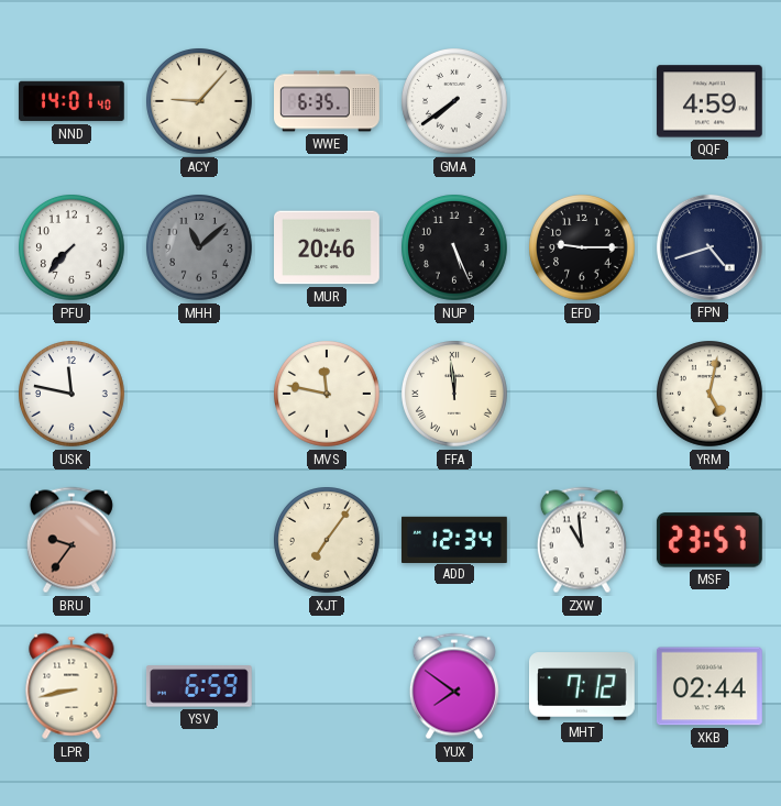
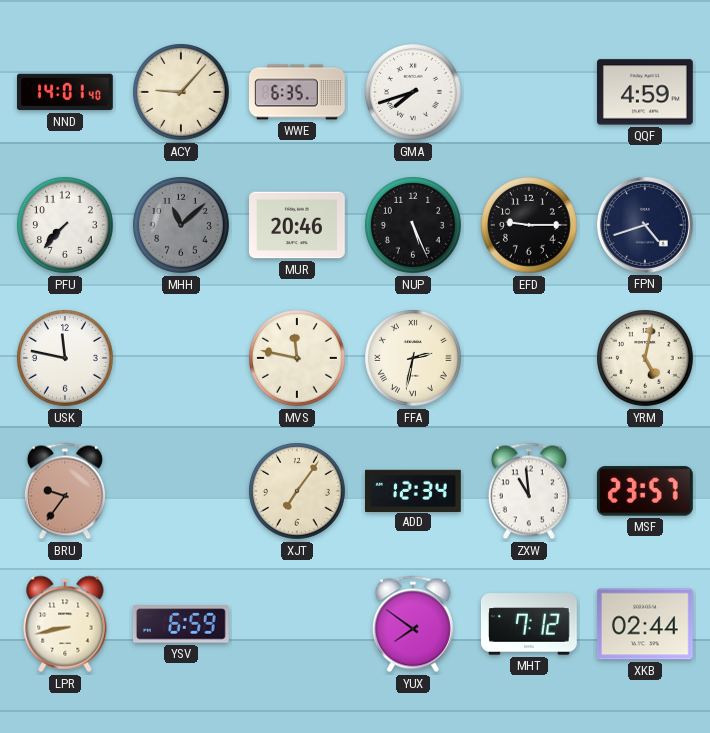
GMA: 7:39 -> 7:42 (414, 93)
FFA: 11:59 -> 2:32 (414, 359)
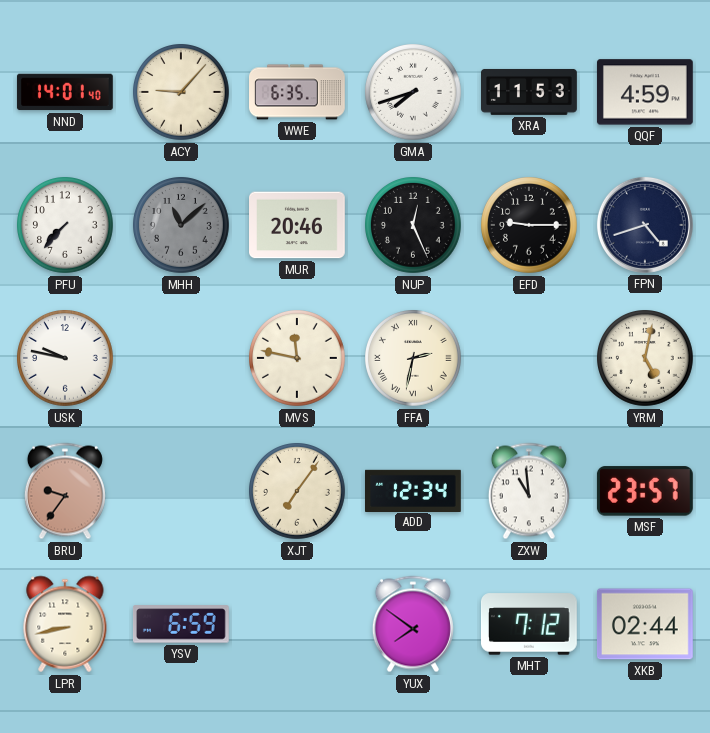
XRA: none -> 11:53 (530, 92)
NUP: 5:26 -> 12:26 (414, 226)
USK: 11:47 -> 9:47 (66, 359)
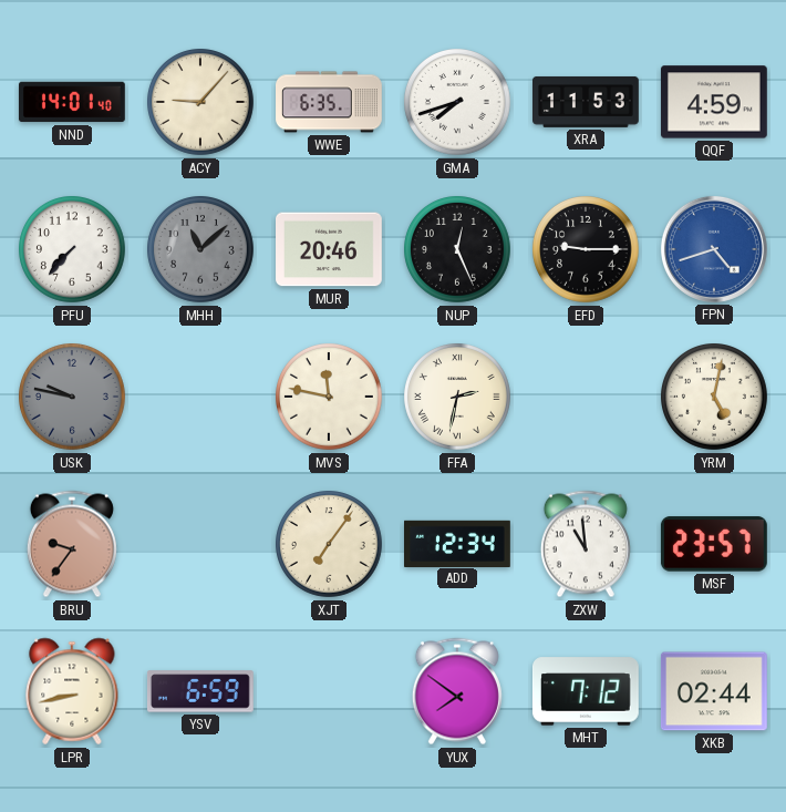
FPN dial: navy -> blue (714, 249)
USK dial: white -> grey (73, 398)
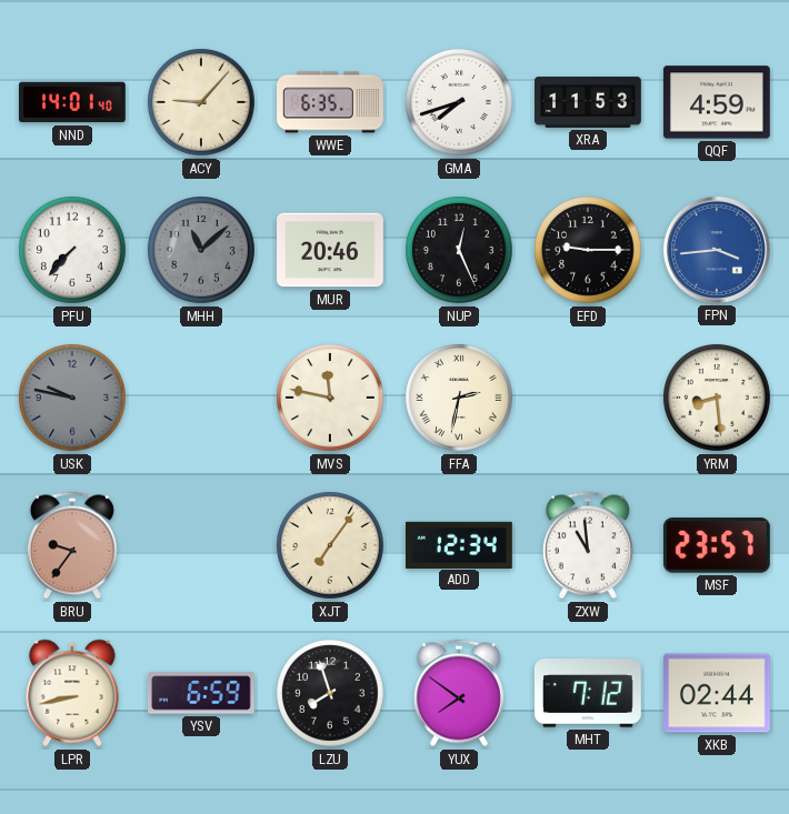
FPN: 4:42 -> 3:44 (717, 250)
YRM: 5:02 -> 8:29 (718, 399)
LZU: none -> 7:57 (331, 694)
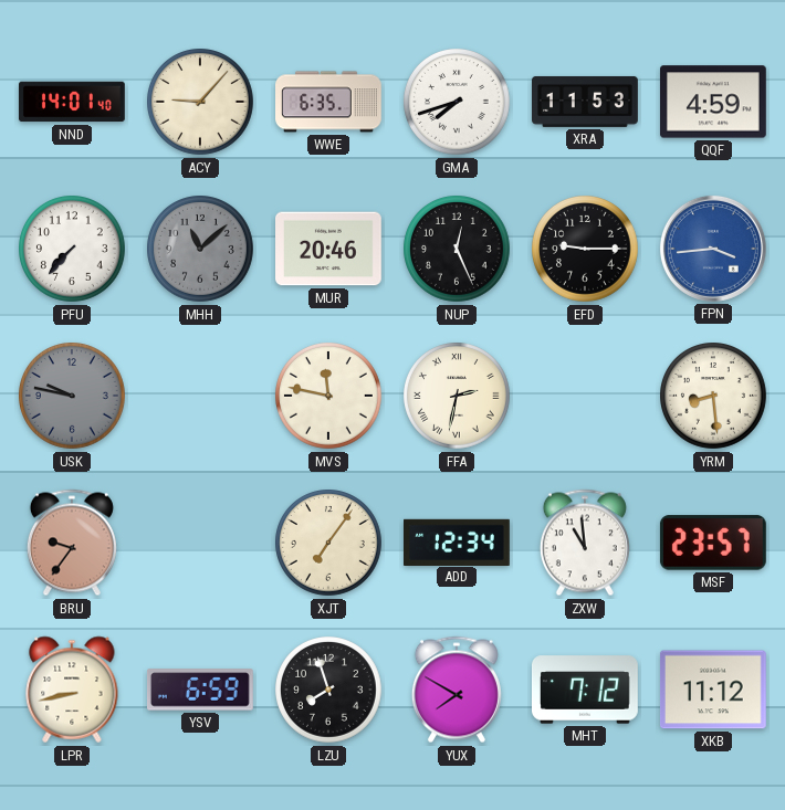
YUX: 7:51 -> 7:50 (457, 690)
XKB: 02:44 -> 11:12 (713, 690)
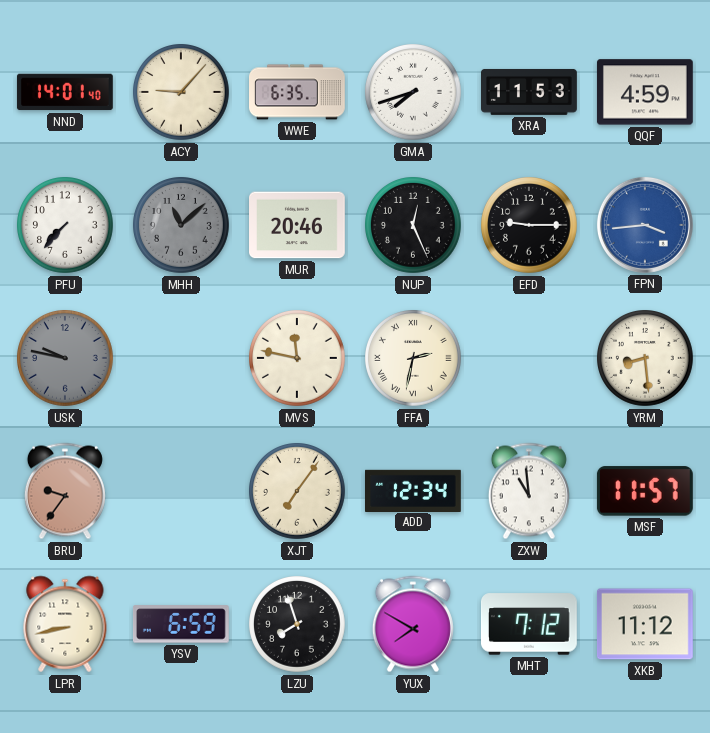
MSF: 23:57 -> 11:57 (645, 491)
